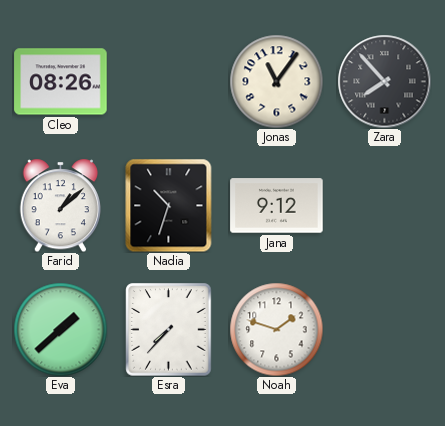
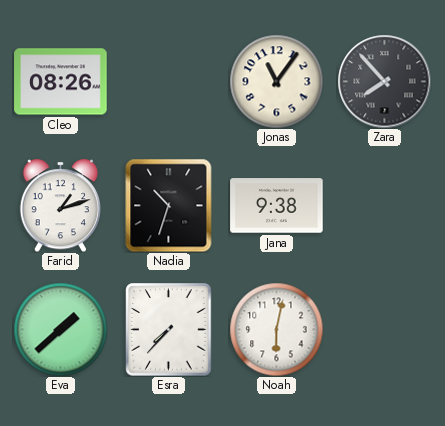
Farid: 1:08 -> 1:12 (60, 205)
Jana: 9:12 -> 9:38 (277, 206)
Noah: 1:48 -> 6:02 (276, 329)
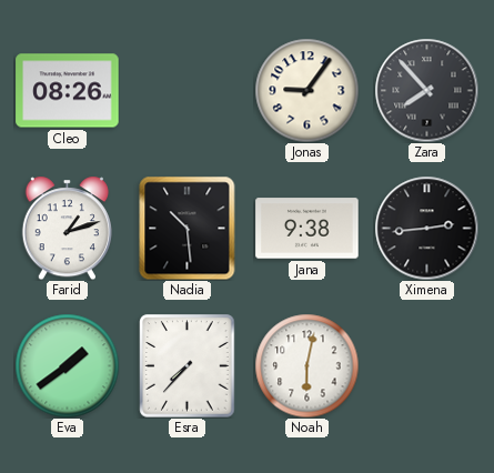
Jonas: 11:06 -> 9:06 (306, 90)
Nadia: 10:33 -> 10:29 (188, 228)
Ximena: none -> 2:44 (426, 228)
Eva: 1:38 -> 1:39 (67, 365)
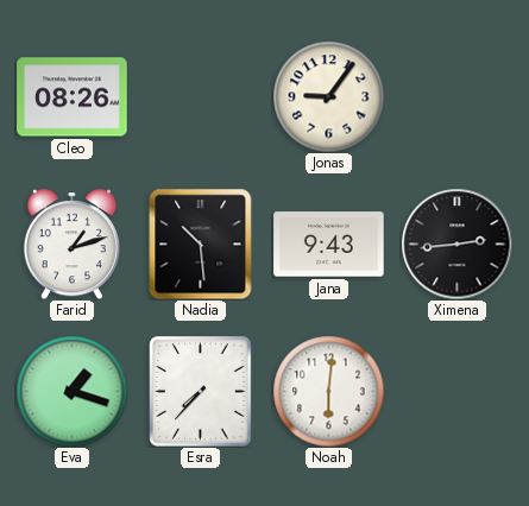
Zara: 7:53 -> none (426, 90)
Jana: 9:38 -> 9:43 (329, 245)
Eva: 1:39 -> 1:18 (71, 391)
Noah: 6:02 -> 6:01 (328, 391)
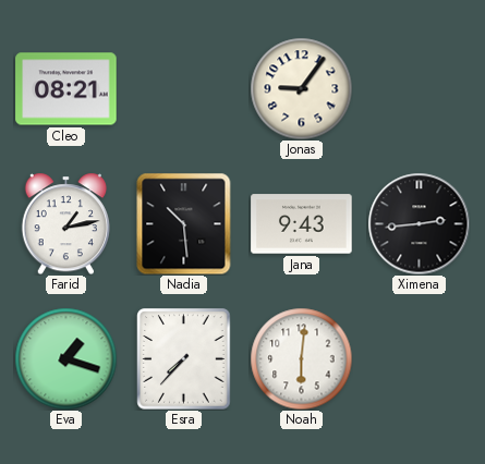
Cleo: 08:26 -> 08:21 (66, 89)
Farid: 1:12 -> 1:13 (65, 223)
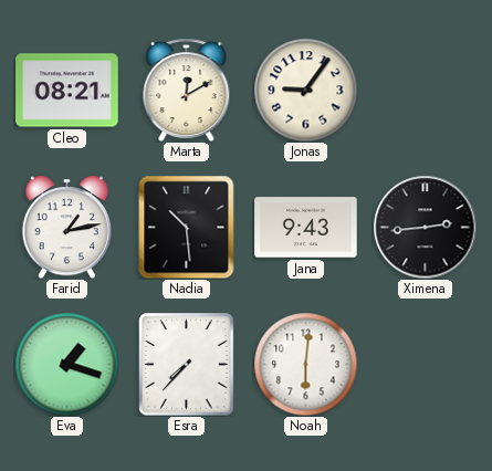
Marta: none -> 12:10 (187, 90)
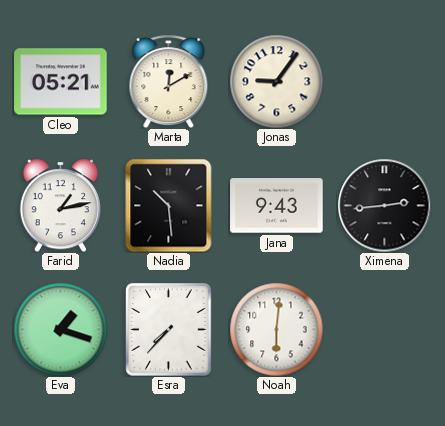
Cleo: 08:21 -> 05:21 (61, 82)
